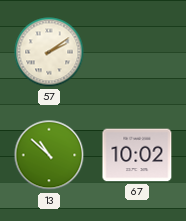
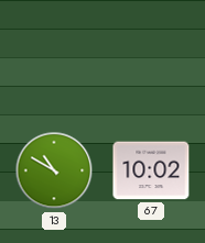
57: 2:09 -> none (49, 52)
13: 10:52 -> 10:50 (54, 170)
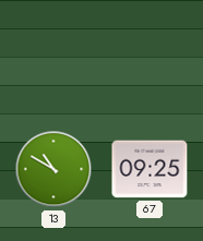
67: 10:02 -> 09:25 (150, 169)
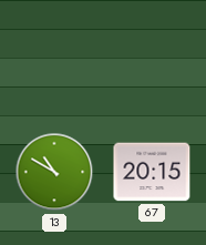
67: 09:25 -> 20:15 (152, 172)
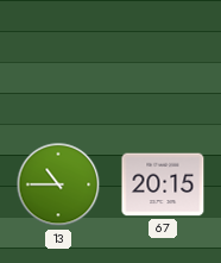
13: 10:50 -> 10:45 (58, 184)
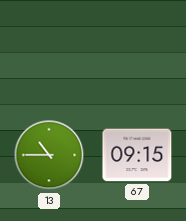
67: 20:15 -> 09:15 (137, 155)
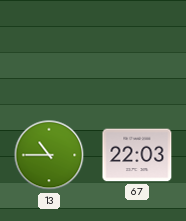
67: 09:15 -> 22:03 (137, 155)
